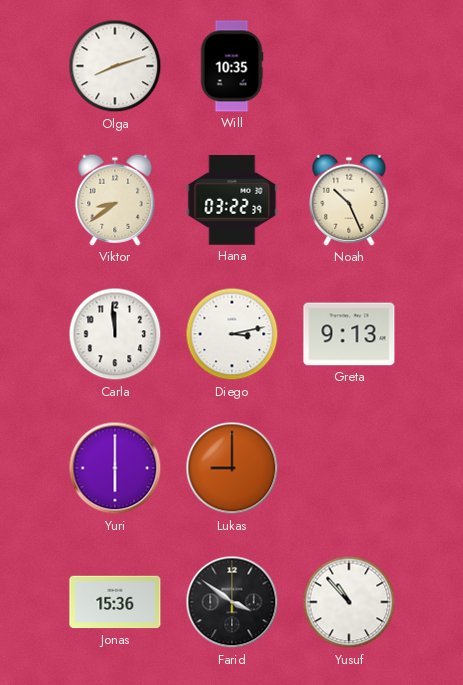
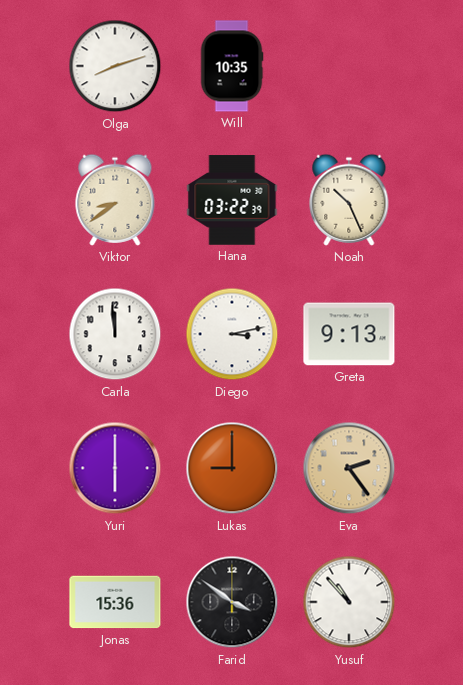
Eva: none -> 2:24 (349, 468)
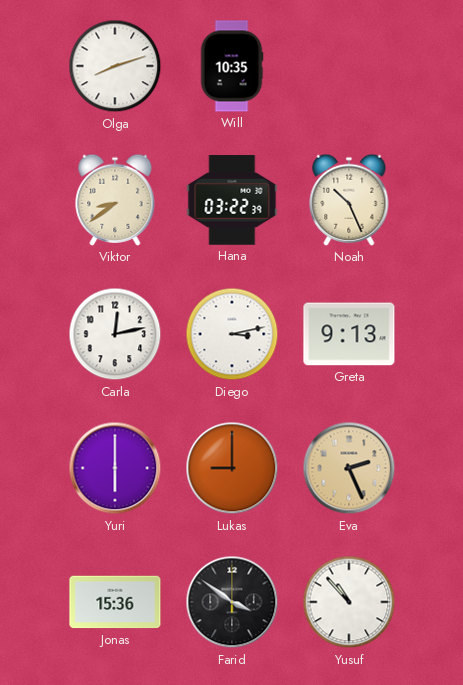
Carla: 11:59 -> 12:13 (115, 334)
Eva: 2:24 -> 2:26 (349, 468)
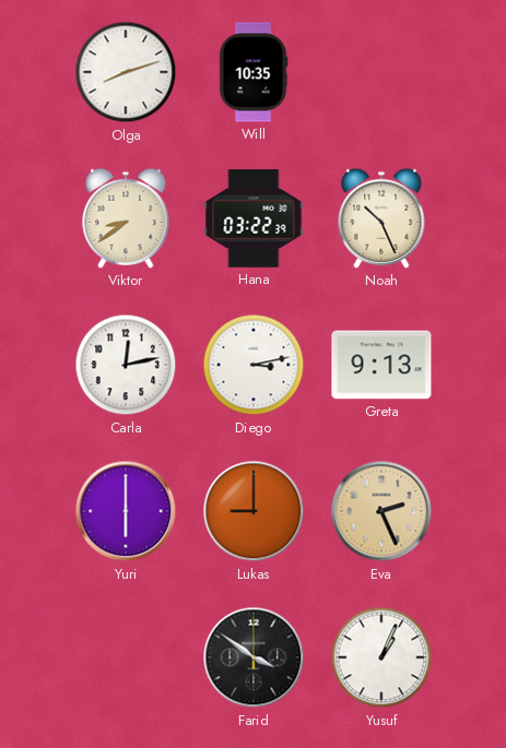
Jonas: 15:36 -> none (115, 602)
Yusuf: 10:53 -> 1:04 (381, 657)
